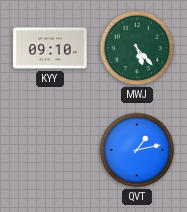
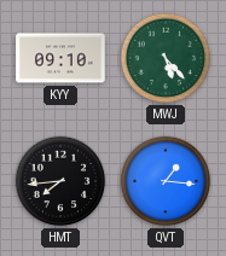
HMT: none -> 7:44 (60, 181)
QVT: 1:13 -> 1:16 (166, 181)
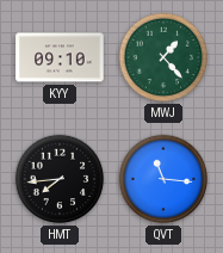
MWJ: 5:23 -> 1:23 (163, 57)
QVT: 1:16 -> 11:16 (163, 179)
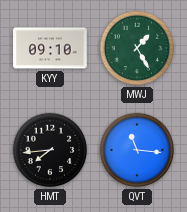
MWJ: 1:23 -> 1:25 (137, 48)
